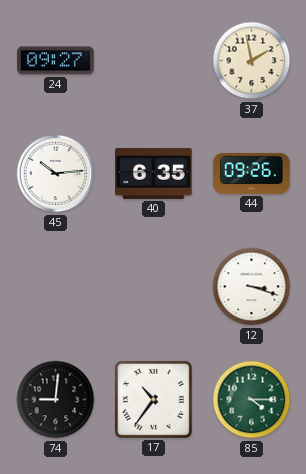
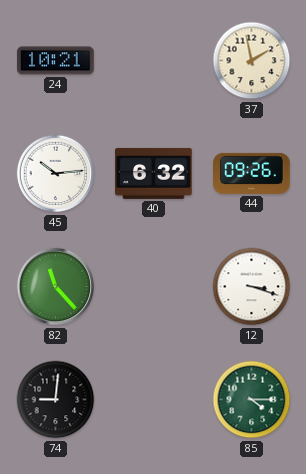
24: 09:27 -> 10:21 (56, 61)
40: 6:35 -> 6:32 (154, 173)
82: none -> 11:23 (56, 287)
17: 10:36 -> none (153, 399)
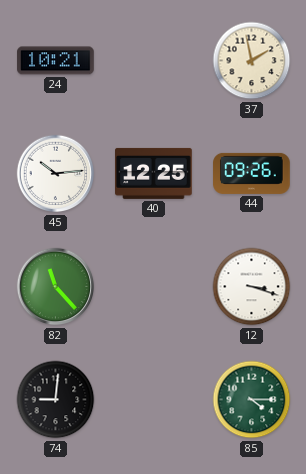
40: 6:32 -> 12:25 (154, 173)
